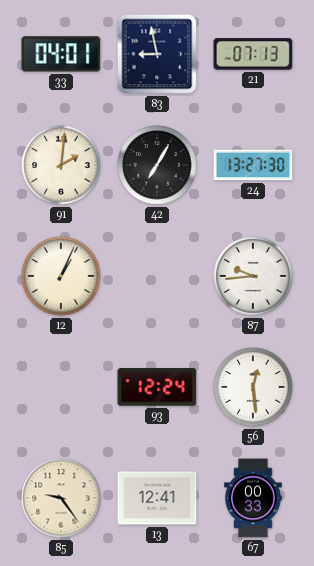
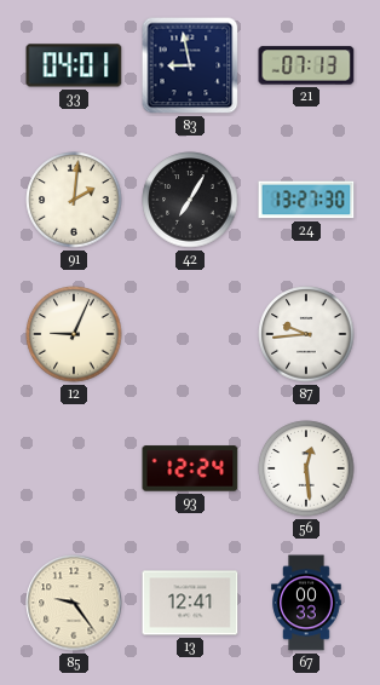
12: 1:04 -> 9:04 (74, 334)
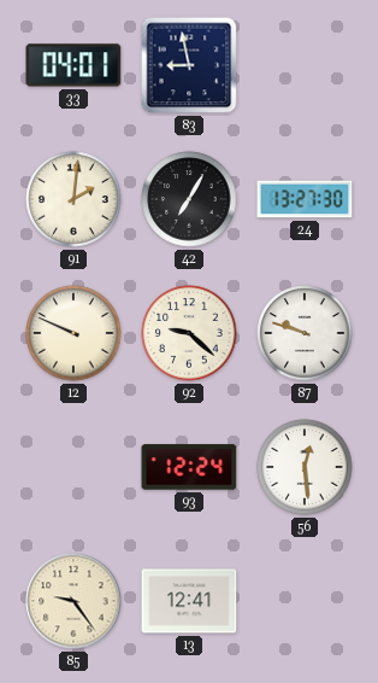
21: 07:13 -> none (306, 65)
12: 9:04 -> 9:49 (73, 333)
92: none -> 9:22 (189, 333)
87: 9:44 -> 9:48 (305, 333)
67: 00:33 -> none (306, 603)
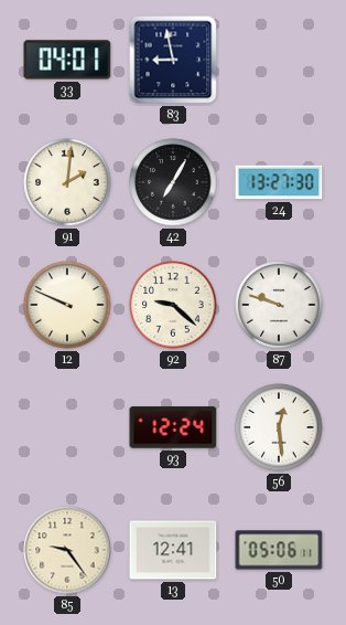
50: none -> 05:06 (279, 550)
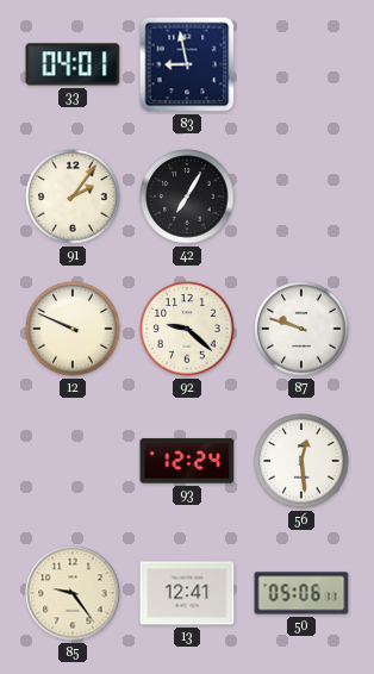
91: 2:01 -> 2:06 (73, 196)
24: 13:27 -> none (279, 182)
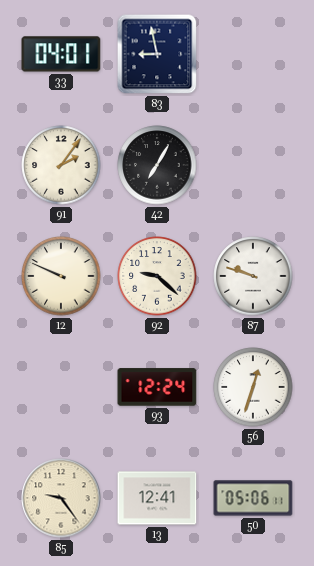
56: 12:29 -> 12:33 (253, 387)
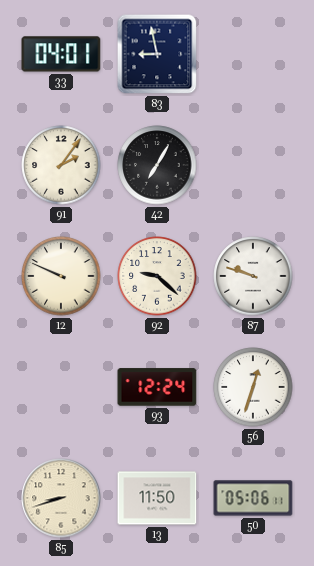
85: 9:24 -> 8:42 (61, 498)
13: 12:41 -> 11:50 (157, 498)
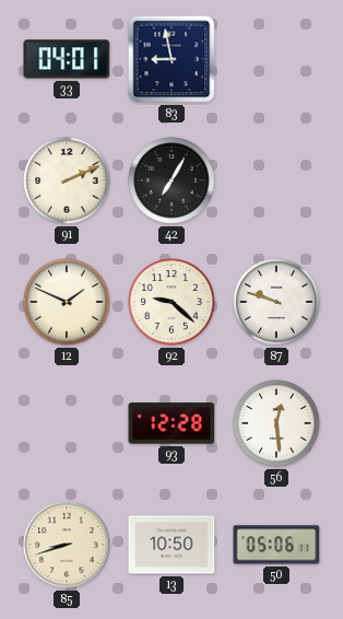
91: 2:06 -> 2:11 (67, 180)
12: 9:49 -> 1:49 (67, 302)
93: 12:24 -> 12:28 (171, 423)
56: 12:33 -> 12:29 (276, 423)
13: 11:50 -> 10:50 (171, 545)
